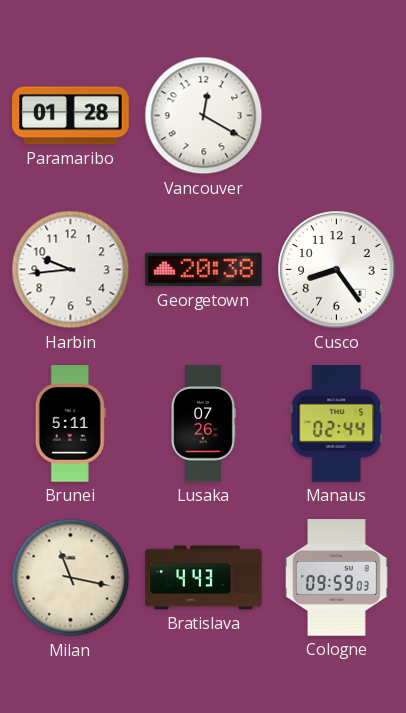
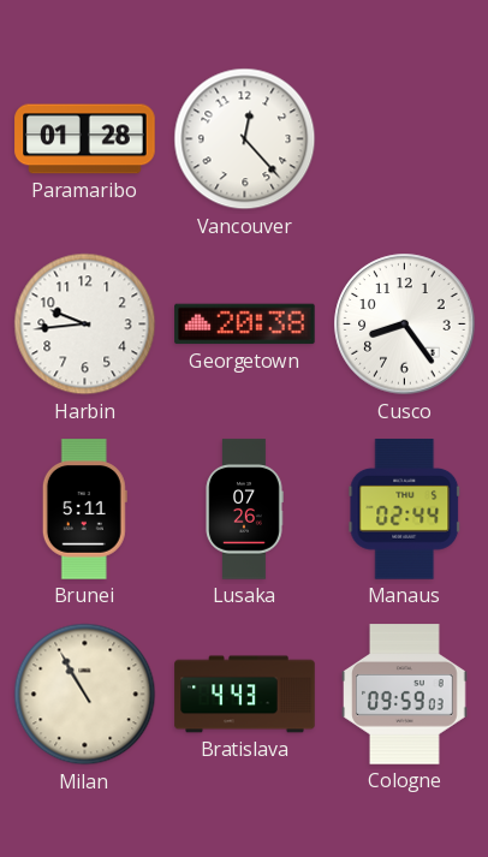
Vancouver: 12:20 -> 12:23 (245, 139)
Milan: 11:17 -> 10:55 (85, 695)
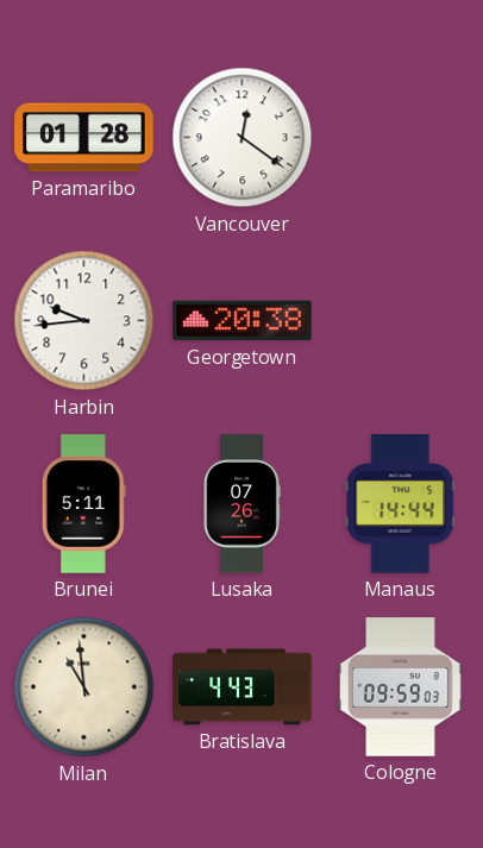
Vancouver: 12:23 -> 12:21 (243, 138)
Cusco: 8:24 -> none (405, 325)
Manaus: 02:44 -> 14:44 (401, 504)
Milan: 10:55 -> 10:59 (84, 687)
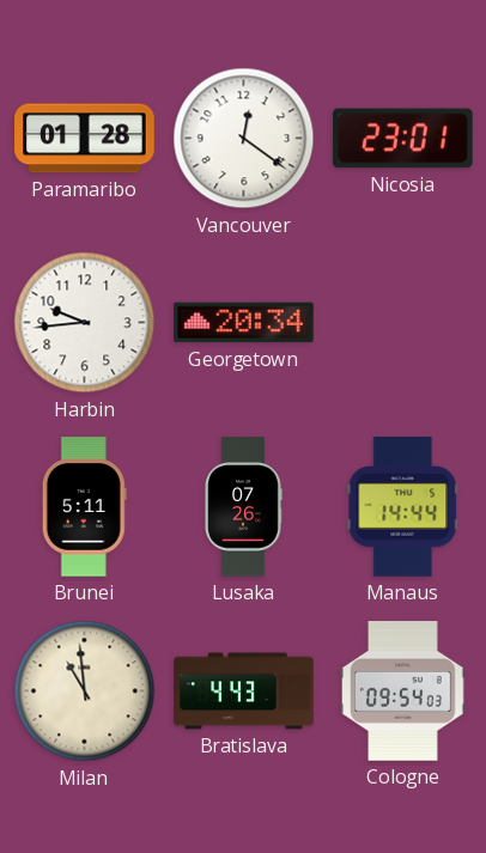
Nicosia: none -> 23:01 (403, 139)
Georgetown: 20:38 -> 20:34 (244, 323)
Cologne: 09:59 -> 09:54 (403, 691)
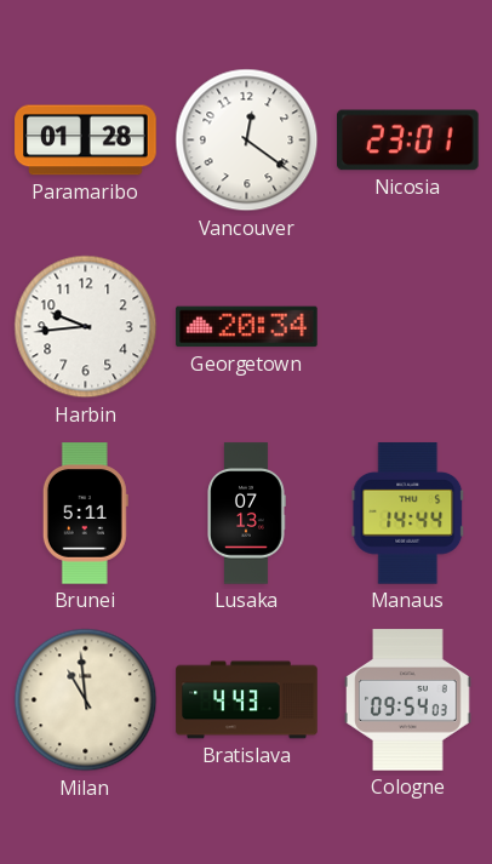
Lusaka: 07:26 -> 07:13 (246, 514)
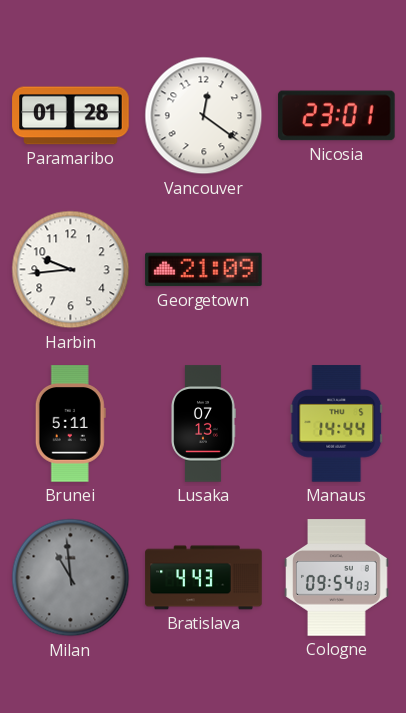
Georgetown: 20:34 -> 21:09 (204, 270)
Milan dial: cream -> grey (71, 578)
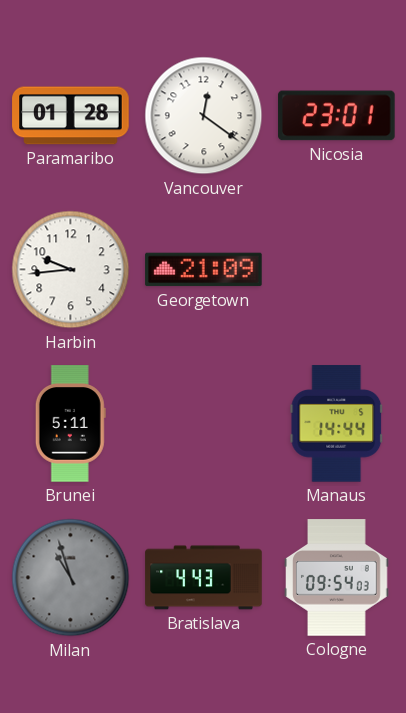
Lusaka: 07:13 -> none (203, 424)
Milan: 10:59 -> 10:57 (71, 578)
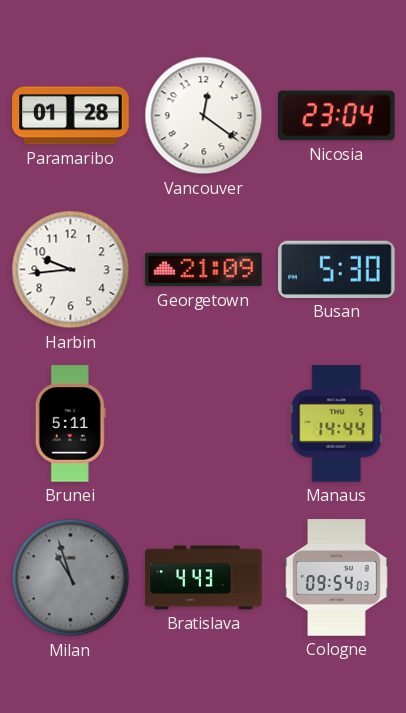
Nicosia: 23:01 -> 23:04 (337, 116)
Busan: none -> 5:30 (337, 269)
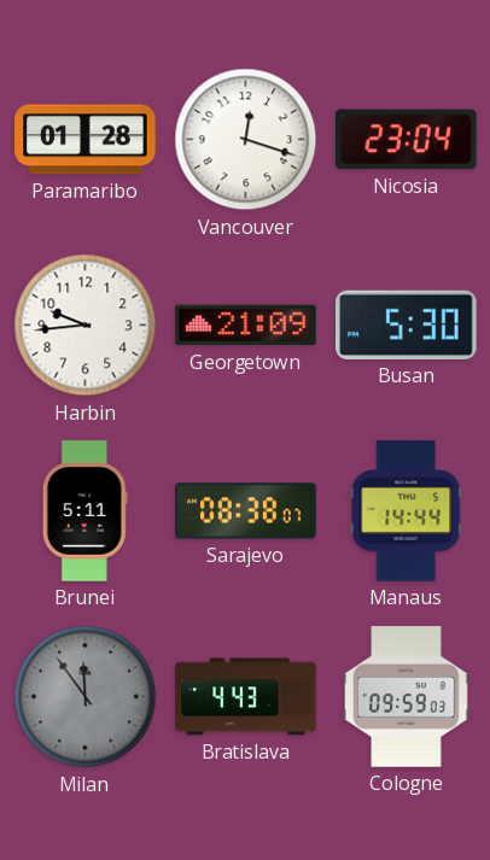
Vancouver: 12:21 -> 12:18 (246, 140)
Sarajevo: none -> 08:38 (246, 511)
Milan: 10:57 -> 11:54 (86, 697)
Cologne: 09:54 -> 09:59 (407, 697)
